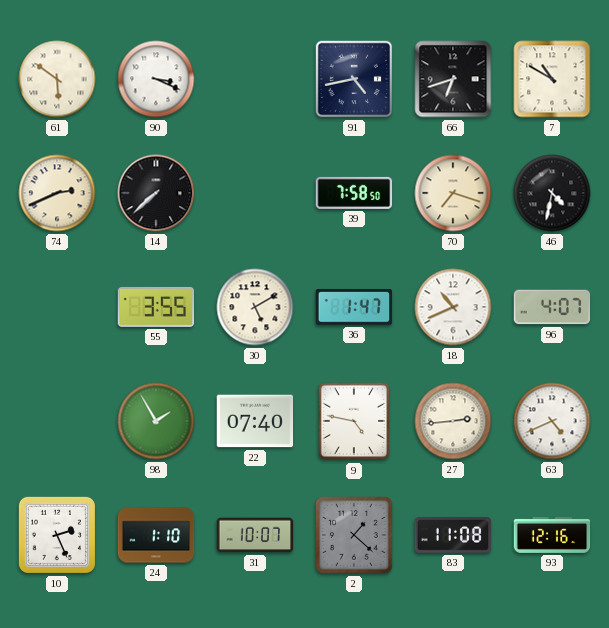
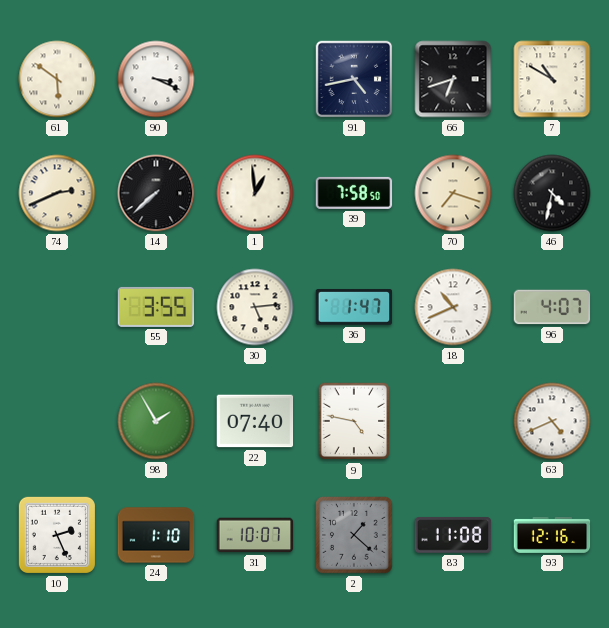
1: none -> 12:59 (255, 193)
30: 5:10 -> 5:14 (255, 307)
27: 2:44 -> none (453, 421)
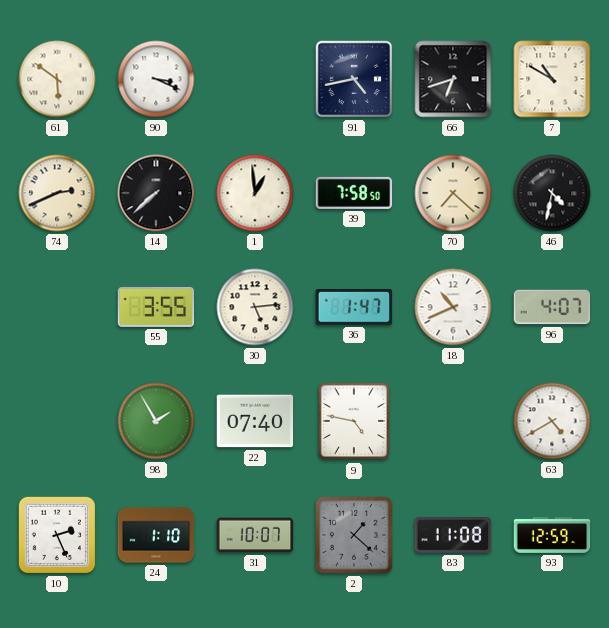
70: 7:18 -> 7:22 (453, 193)
63: 4:41 -> 4:40 (552, 421)
93: 12:16 -> 12:59 (552, 535)
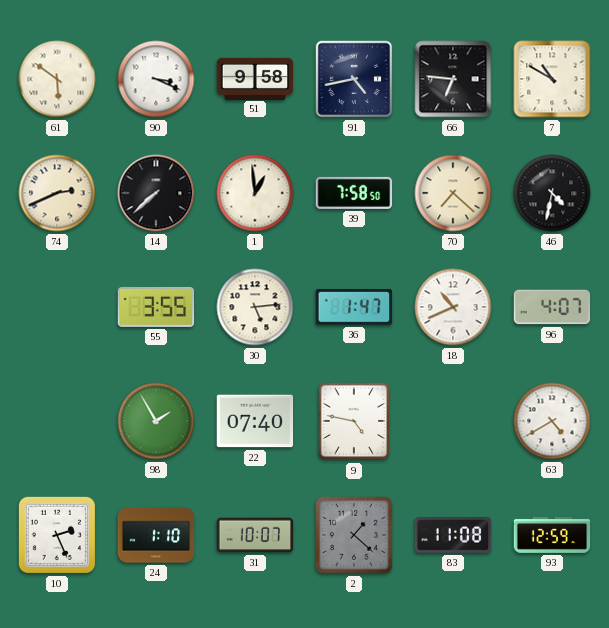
51: none -> 9:58 (255, 78)
66: 6:42 -> 6:46 (453, 79)
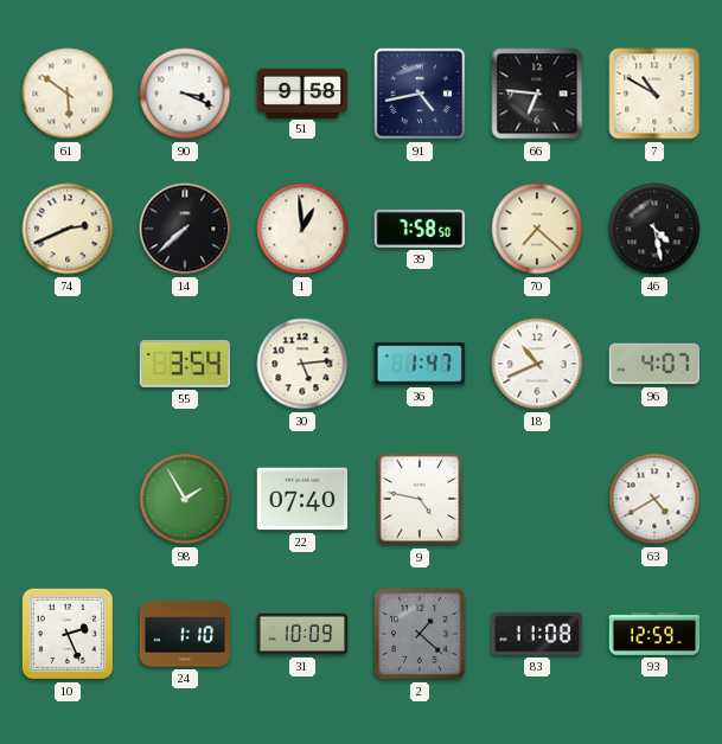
46: 4:32 -> 4:28 (654, 229)
55: 3:55 -> 3:54 (185, 364)
31: 10:07 -> 10:09 (302, 634)
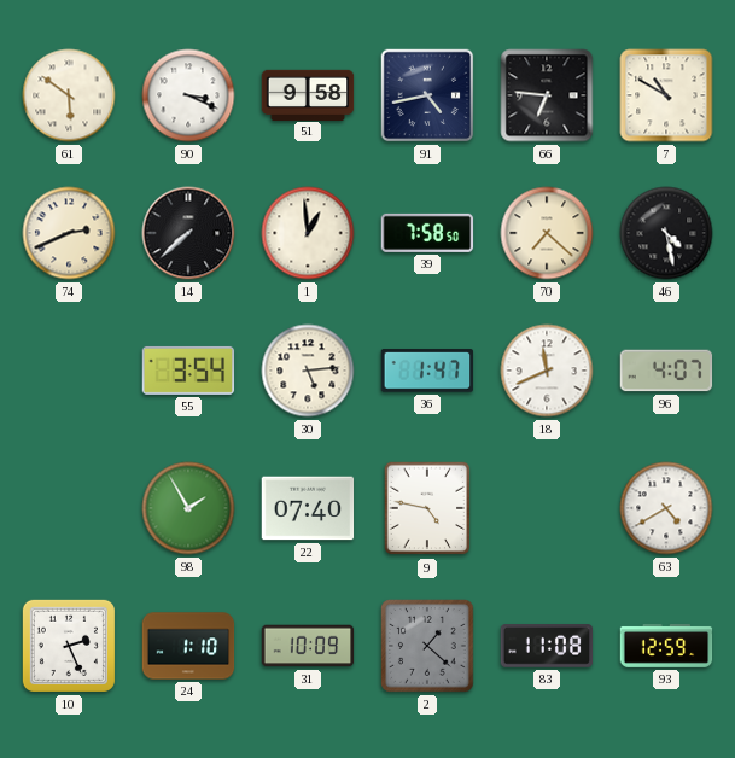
18: 10:41 -> 11:41 (547, 371)
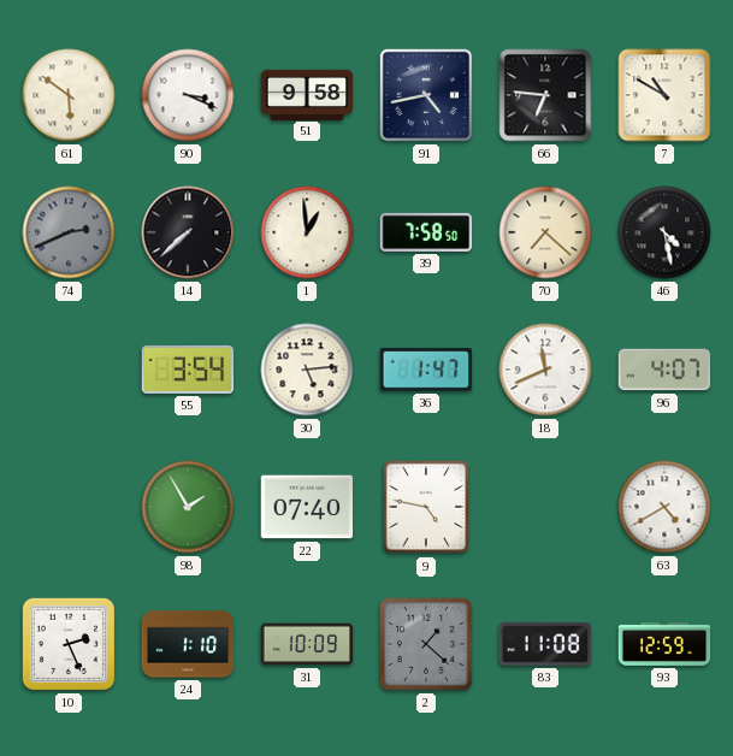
74 dial: cream -> grey (69, 232)
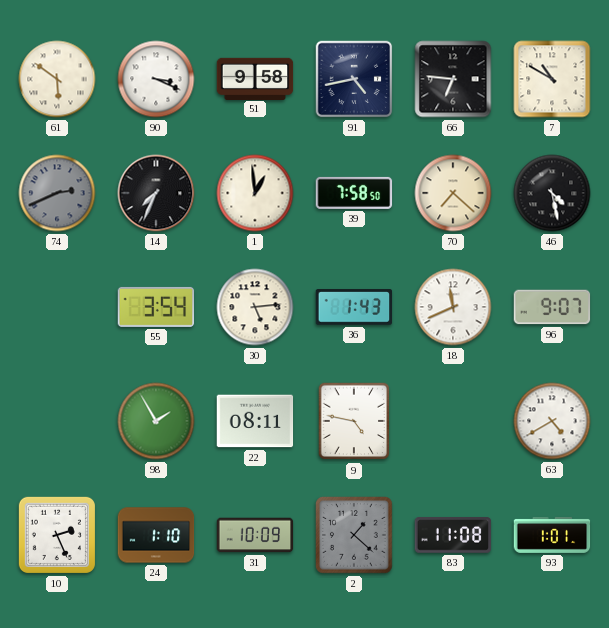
14: 7:38 -> 7:34 (156, 193)
36: 1:47 -> 1:43 (354, 307)
96: 4:07 -> 9:07 (552, 307)
22: 07:40 -> 08:11 (255, 421)
93: 12:59 -> 1:01 (552, 535)
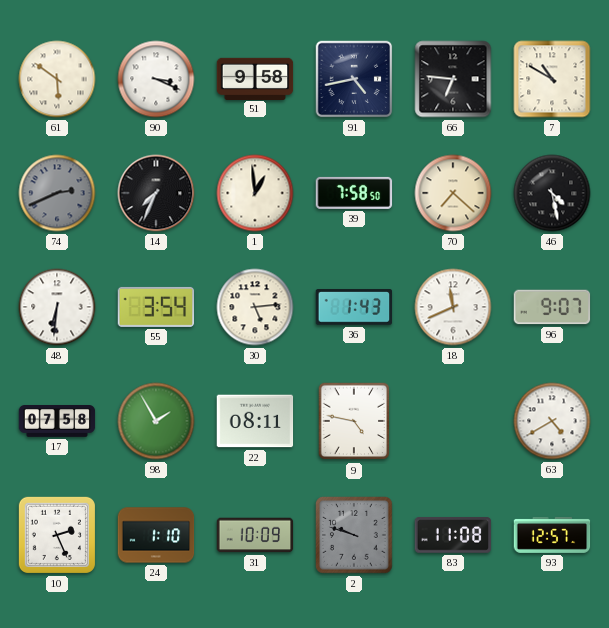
48: none -> 6:31 (57, 307)
17: none -> 07:58 (57, 421)
2: 1:22 -> 9:48 (355, 536)
93: 1:01 -> 12:57 (552, 535)
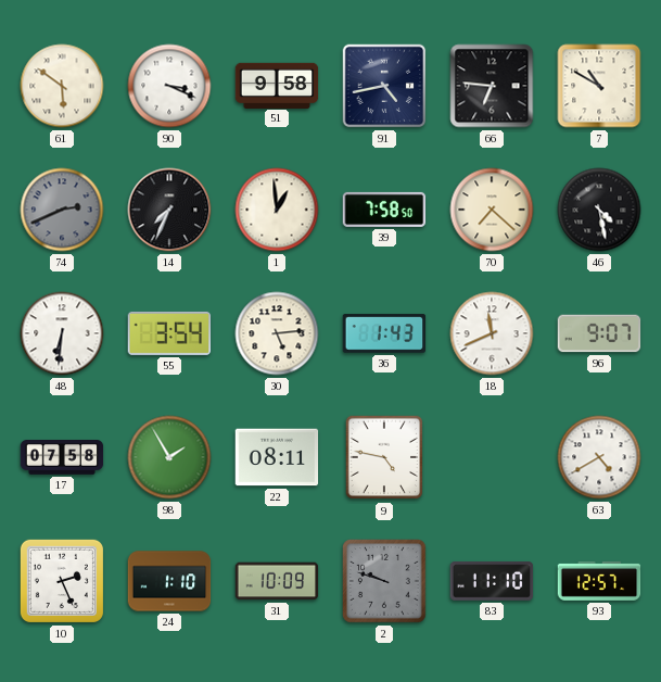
83: 11:08 -> 11:10 (492, 581)
